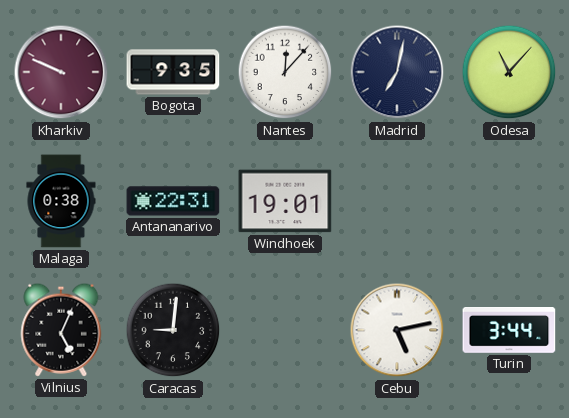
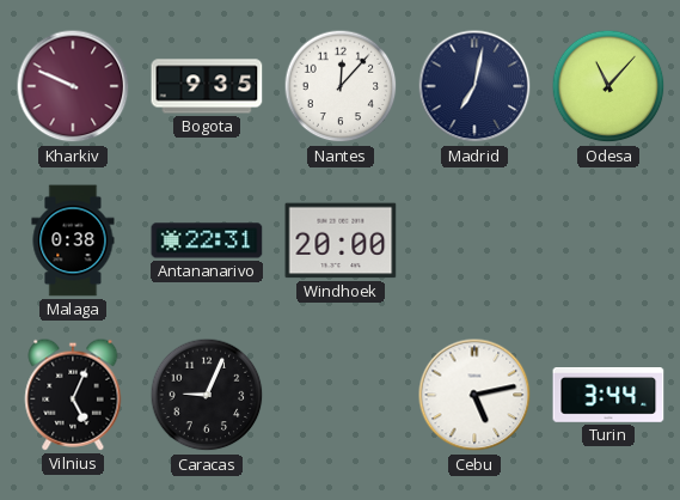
Windhoek: 19:01 -> 20:00 (341, 240)
Caracas: 9:01 -> 9:04 (207, 395)
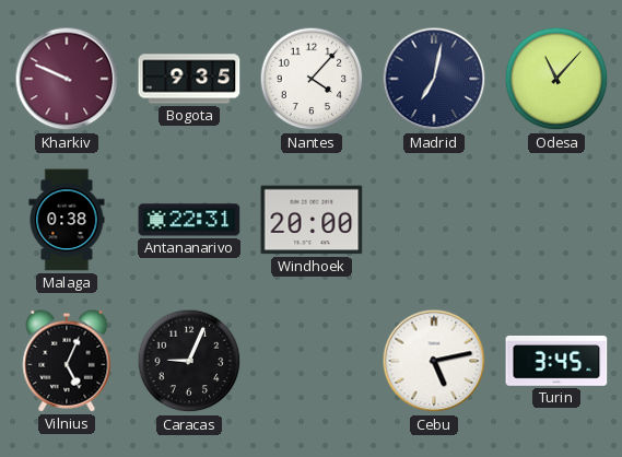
Nantes: 12:07 -> 4:07 (312, 79)
Turin: 3:44 -> 3:45 (556, 362)
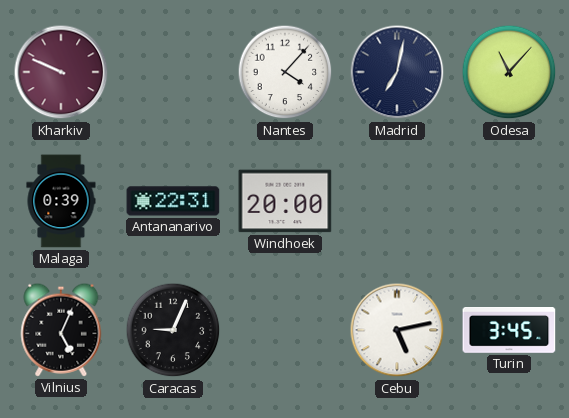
Bogota: 9:35 -> none (189, 79)
Malaga: 0:38 -> 0:39 (61, 201)
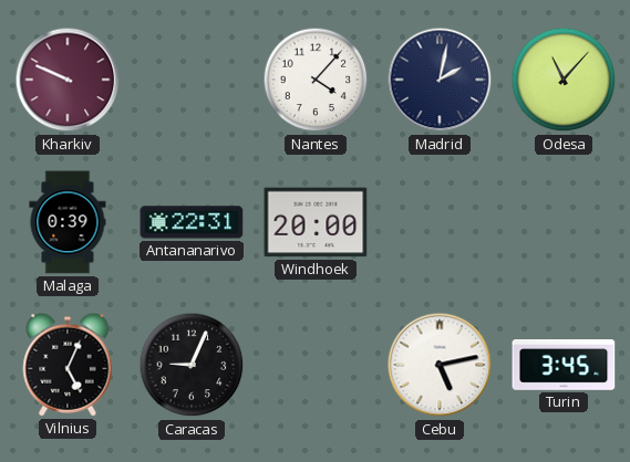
Madrid: 7:02 -> 2:02 (440, 80)
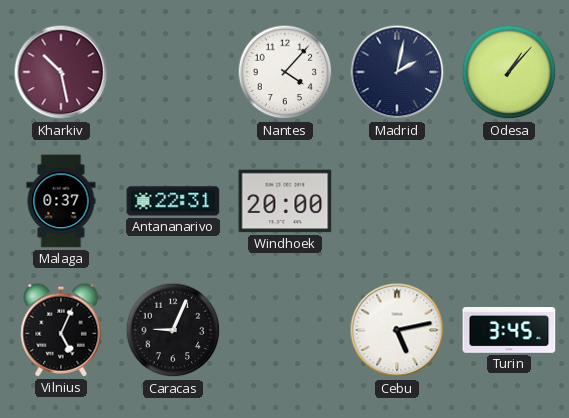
Kharkiv: 9:49 -> 10:28 (61, 72)
Odesa: 11:07 -> 1:07 (509, 72)
Malaga: 0:39 -> 0:37 (61, 201)
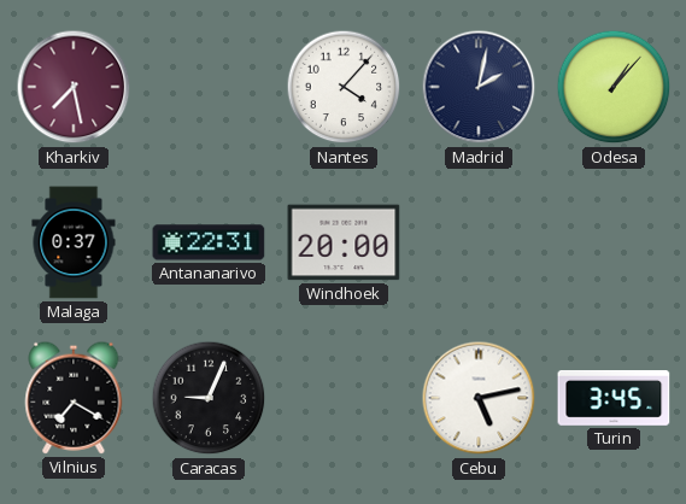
Kharkiv: 10:28 -> 7:28 (74, 87)
Vilnius: 5:04 -> 7:20 (74, 398)
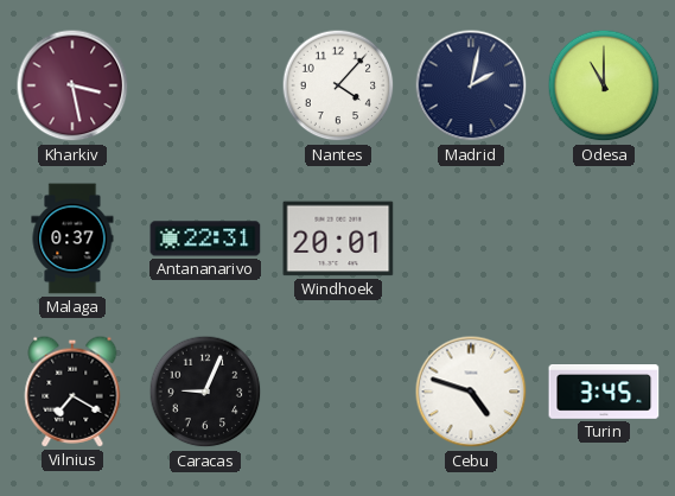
Kharkiv: 7:28 -> 3:28 (72, 85)
Odesa: 1:07 -> 11:00 (604, 85)
Windhoek: 20:00 -> 20:01 (338, 239)
Cebu: 5:13 -> 4:48 (471, 392)
